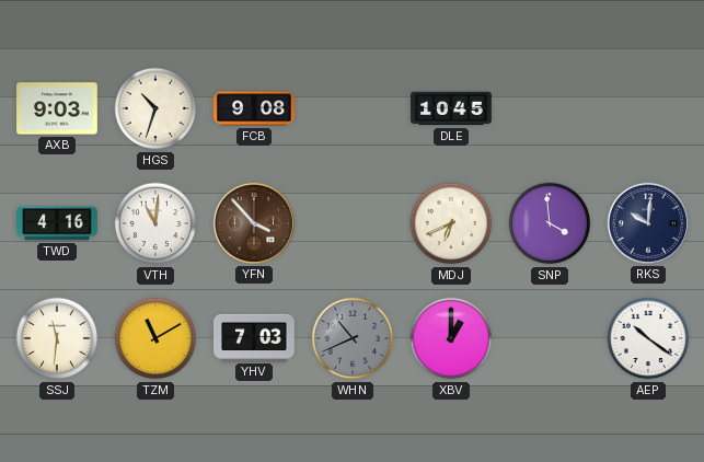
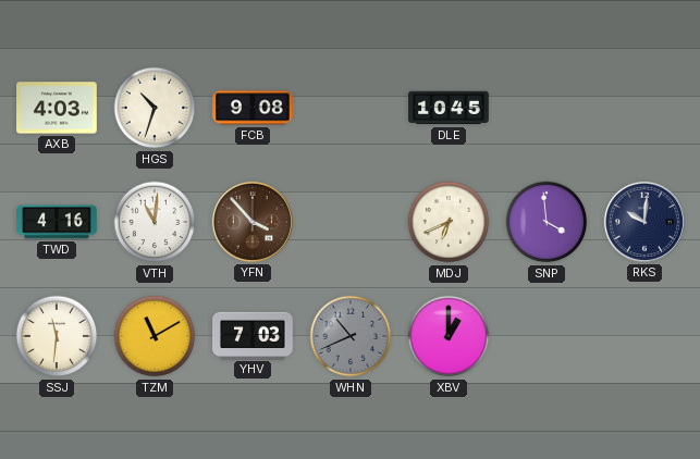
AXB: 9:03 -> 4:03 (57, 108)
AEP: 10:21 -> none (648, 338)
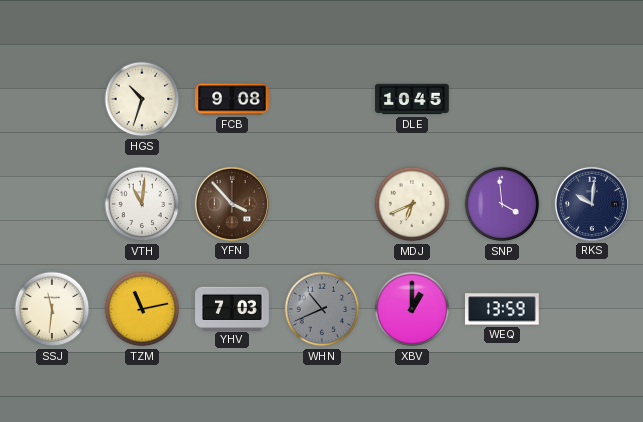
AXB: 4:03 -> none (57, 108)
TWD: 4:16 -> none (57, 222)
TZM: 11:10 -> 11:13 (142, 309)
WEQ: none -> 13:59 (503, 309)
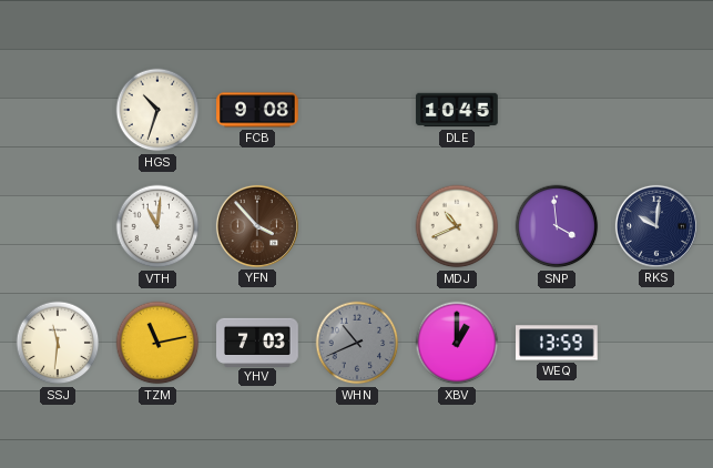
MDJ: 6:41 -> 10:41 (457, 226)
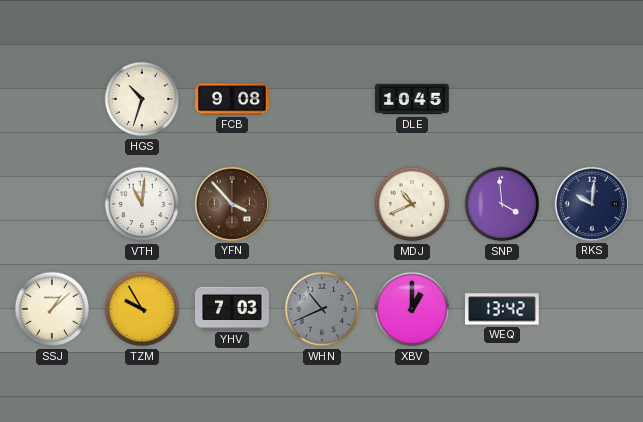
SSJ: 11:31 -> 1:08 (52, 309)
TZM: 11:13 -> 9:55 (142, 309)
WEQ: 13:59 -> 13:42 (503, 309)
